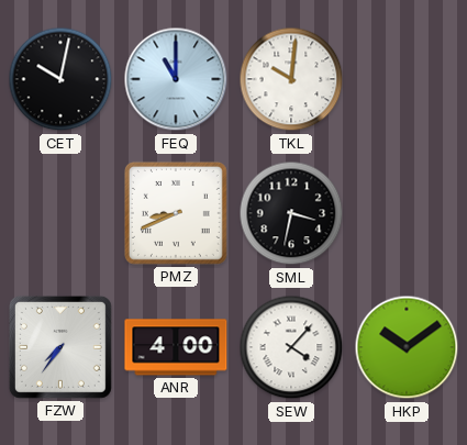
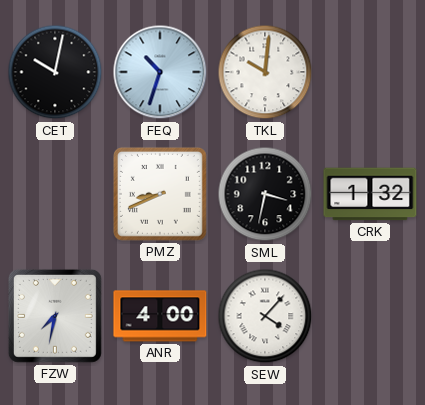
FEQ: 11:00 -> 10:33 (160, 72)
CRK: none -> 1:32 (370, 194)
FZW: 7:36 -> 7:32 (55, 316)
HKP: 10:09 -> none (407, 347)
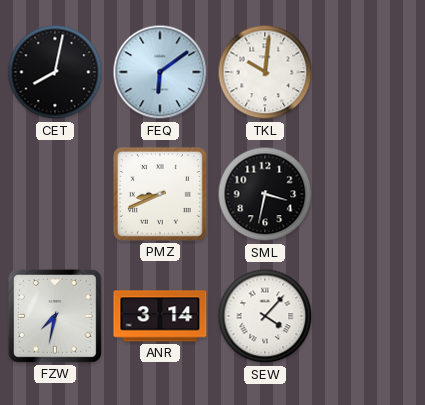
CET: 10:02 -> 8:02 (55, 72)
FEQ: 10:33 -> 6:09 (160, 72)
CRK: 1:32 -> none (370, 194)
ANR: 4:00 -> 3:14 (160, 316)
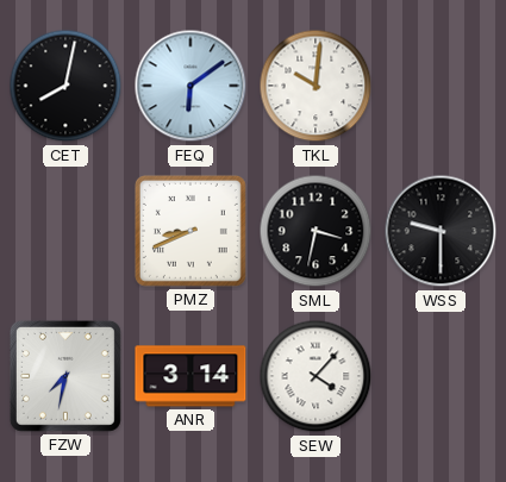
WSS: none -> 9:30 (441, 231)
